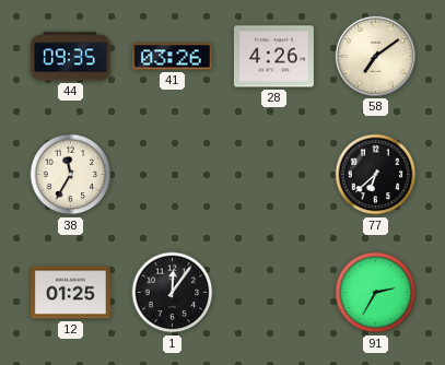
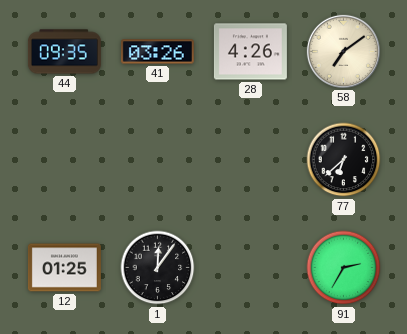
38: 11:35 -> none (71, 175)
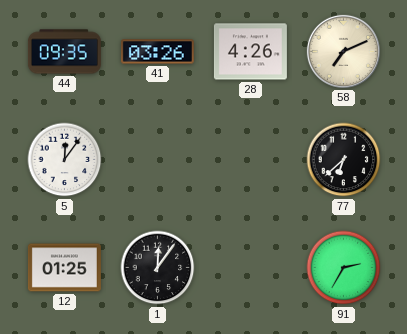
58: 7:09 -> 7:11 (343, 51)
5: none -> 12:06 (65, 160)
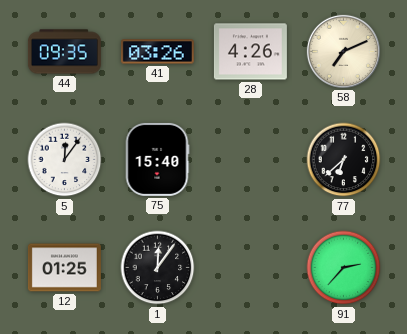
75: none -> 15:40 (157, 159)
91: 2:35 -> 2:37 (344, 268)
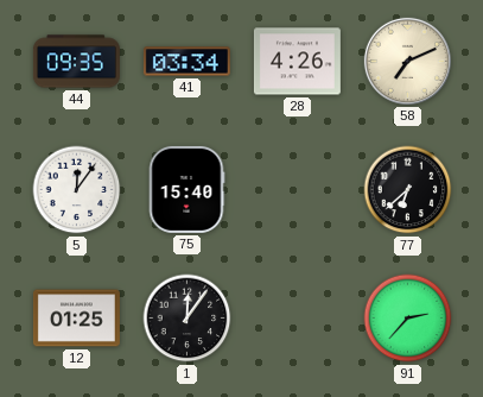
41: 03:26 -> 03:34 (186, 62)
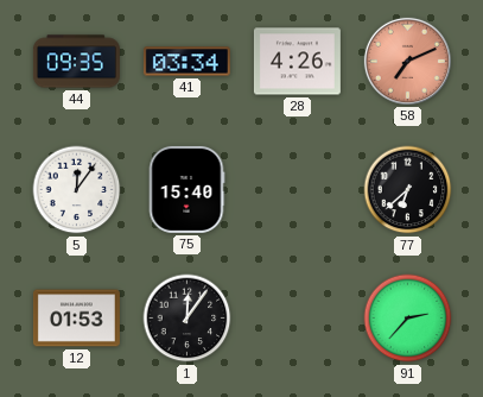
58 dial: cream -> salmon (407, 61)
12: 01:25 -> 01:53 (76, 319)
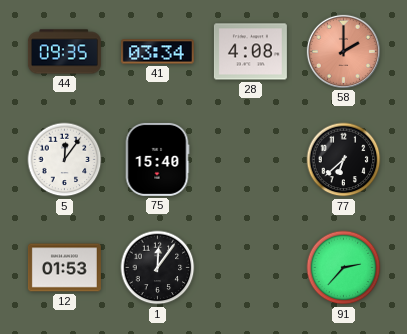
28: 4:26 -> 4:08 (250, 52)
58: 7:11 -> 2:00 (343, 51)
